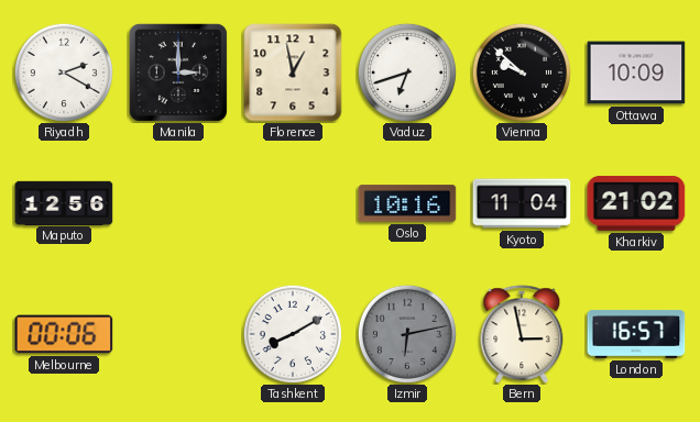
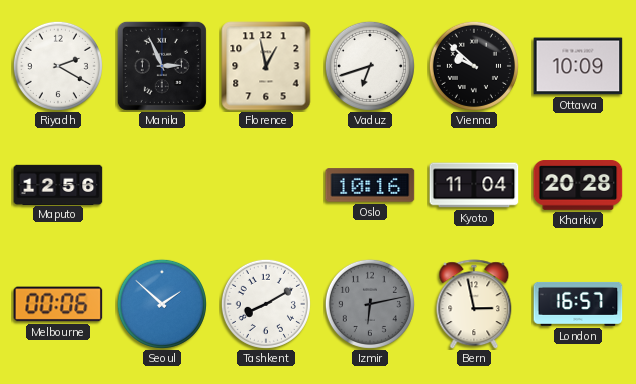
Manila: 3:00 -> 2:56 (162, 66)
Kharkiv: 21:02 -> 20:28 (578, 186)
Seoul: none -> 1:52 (162, 304)
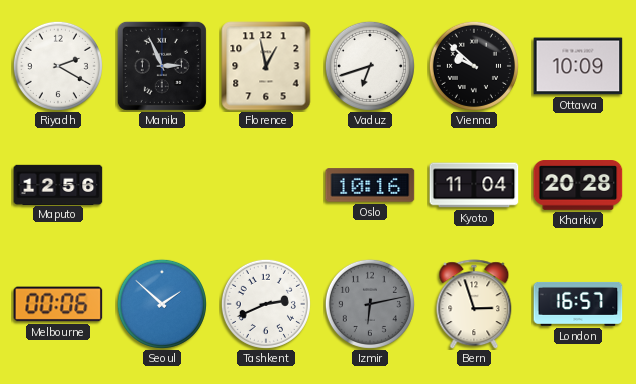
Tashkent: 8:10 -> 2:41 (266, 304)
Bern: 2:58 -> 2:57 (474, 304)
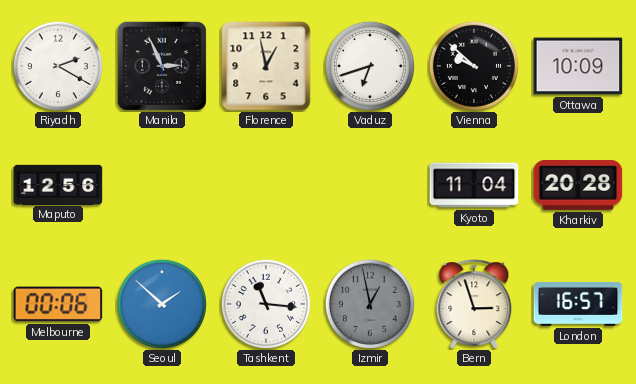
Oslo: 10:16 -> none (370, 185)
Tashkent: 2:41 -> 11:16 (266, 304)
Izmir: 6:13 -> 12:58 (370, 304)
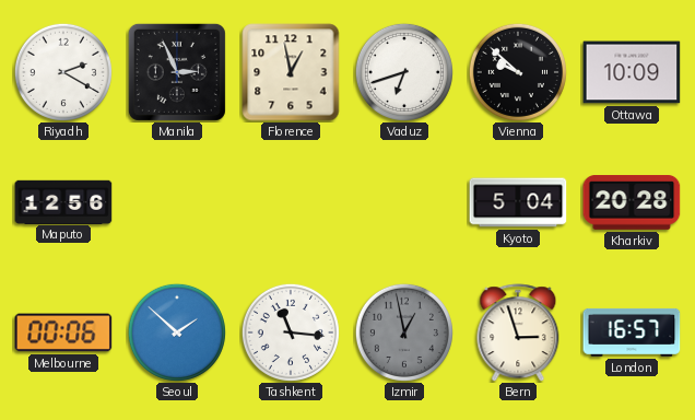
Kyoto: 11:04 -> 5:04 (518, 202)
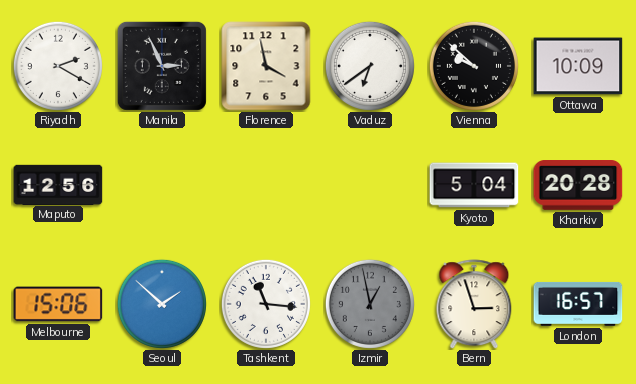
Florence: 12:58 -> 3:58 (266, 66)
Vaduz: 6:42 -> 6:39 (370, 66)
Melbourne: 00:06 -> 15:06 (58, 304)
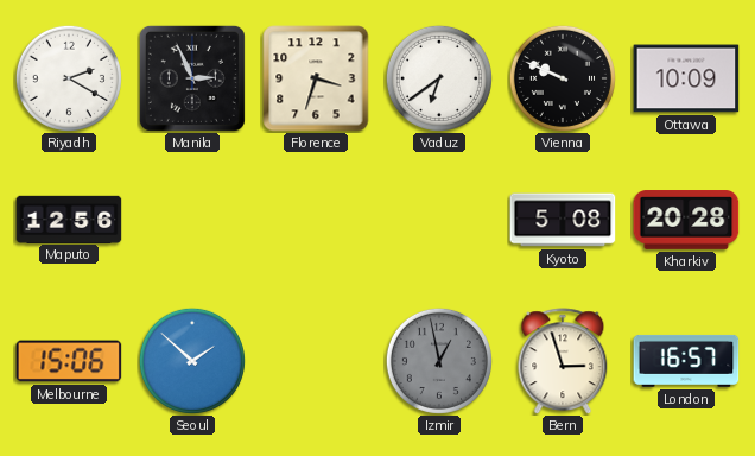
Florence: 3:58 -> 3:33 (316, 78)
Vienna: 9:52 -> 9:49 (563, 78)
Kyoto: 5:04 -> 5:08 (563, 220)
Tashkent: 11:16 -> none (266, 304)
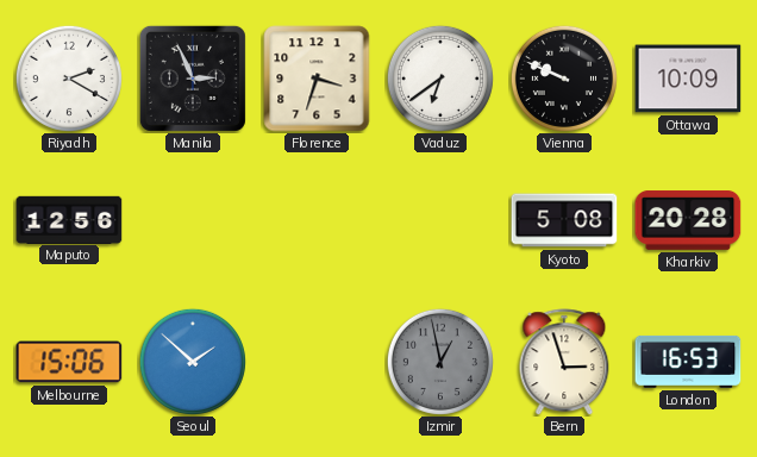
London: 16:57 -> 16:53 (688, 362)
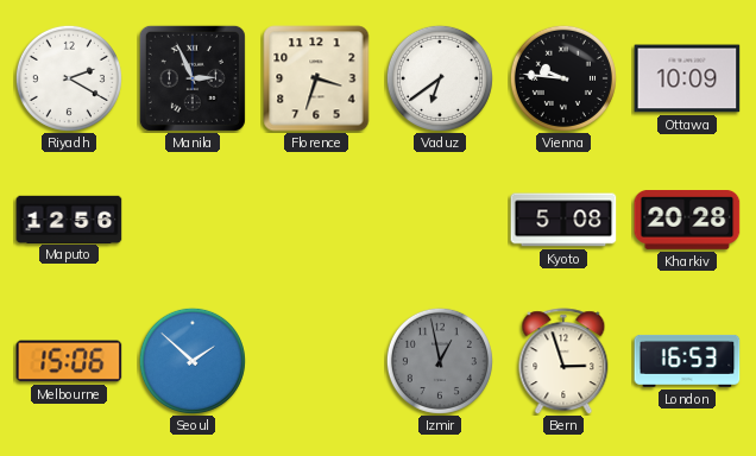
Vienna: 9:49 -> 9:46 (563, 78)
